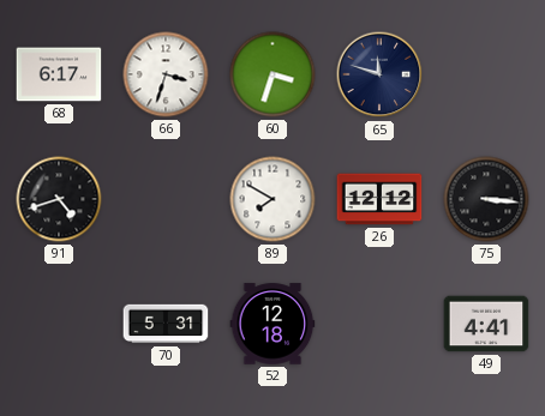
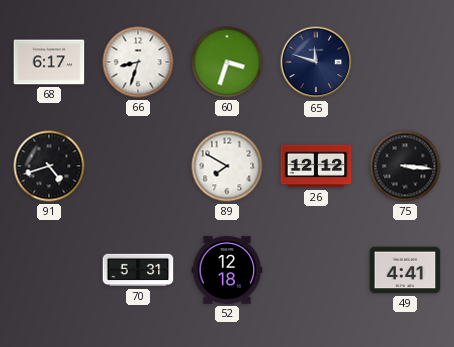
66: 3:33 -> 8:33 (138, 62)
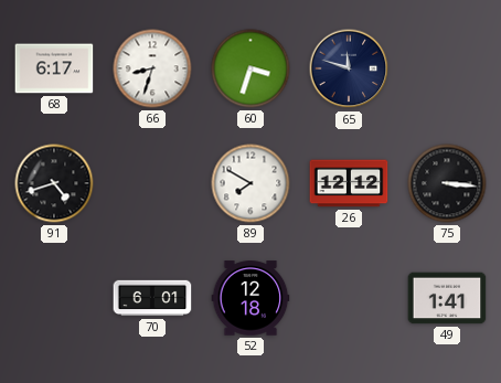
70: 5:31 -> 6:01 (152, 298)
49: 4:41 -> 1:41 (447, 298)
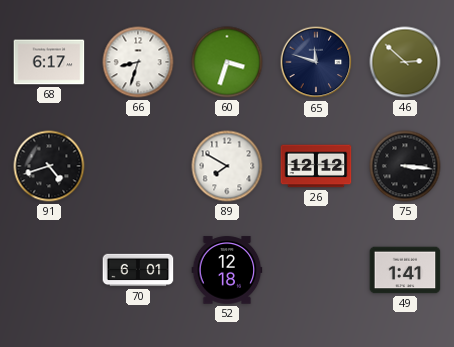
46: none -> 2:52 (405, 62)
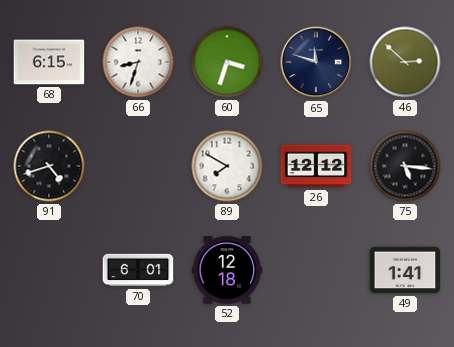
68: 6:17 -> 6:15 (49, 62)
75: 3:16 -> 5:16 (405, 166)
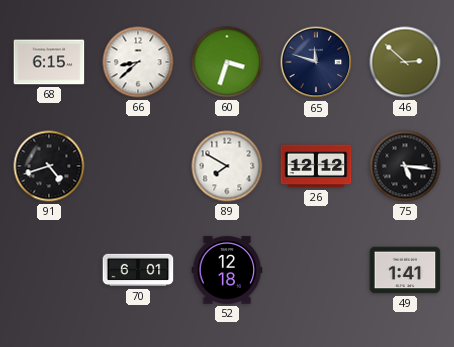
66: 8:33 -> 8:38 (138, 62)
